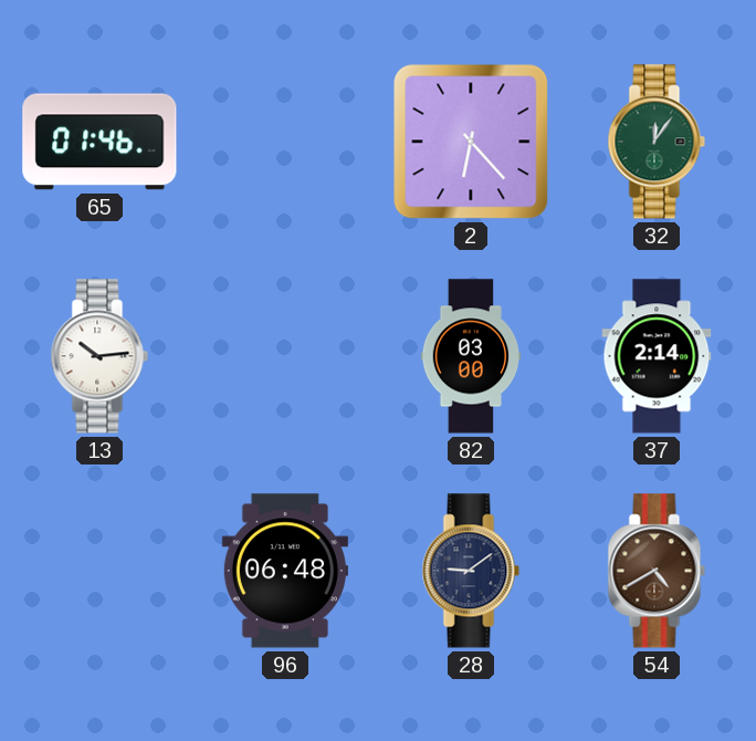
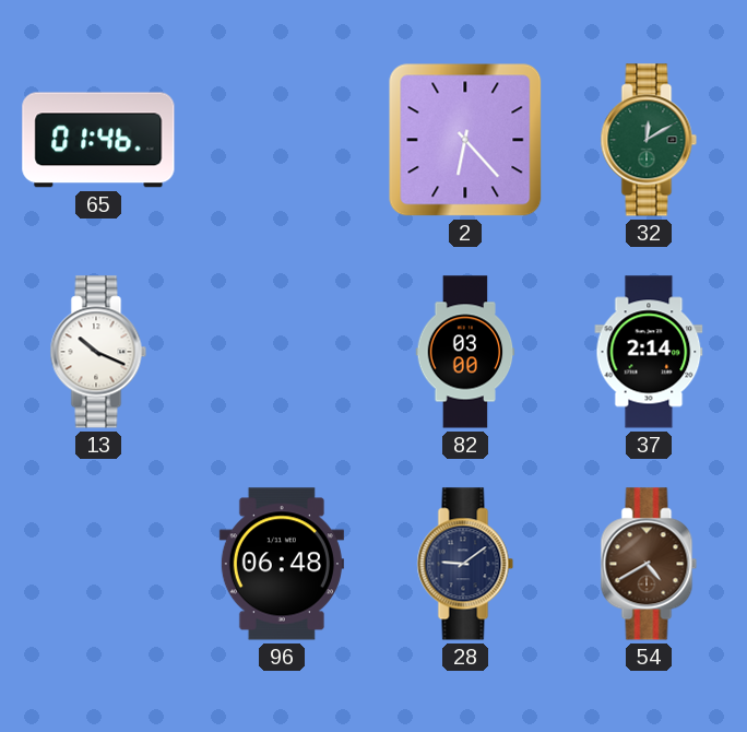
32: 12:06 -> 12:10 (649, 140)
13: 10:14 -> 10:19 (98, 352)
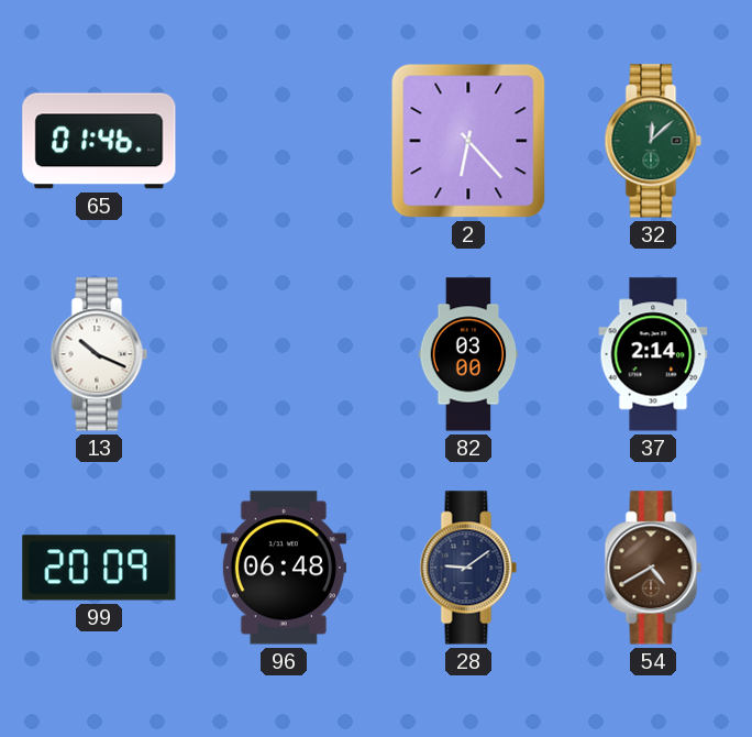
32: 12:10 -> 12:08 (653, 141)
99: none -> 20:09 (99, 568)
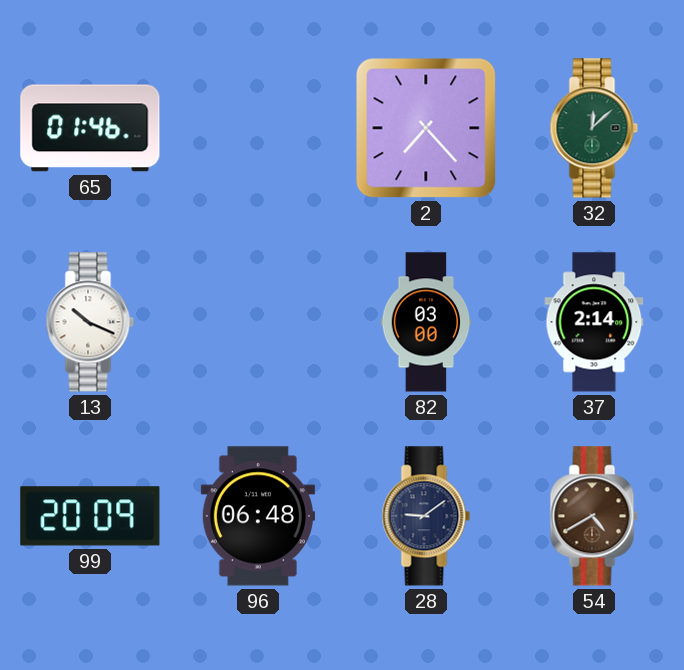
2: 6:23 -> 7:23 (426, 128)
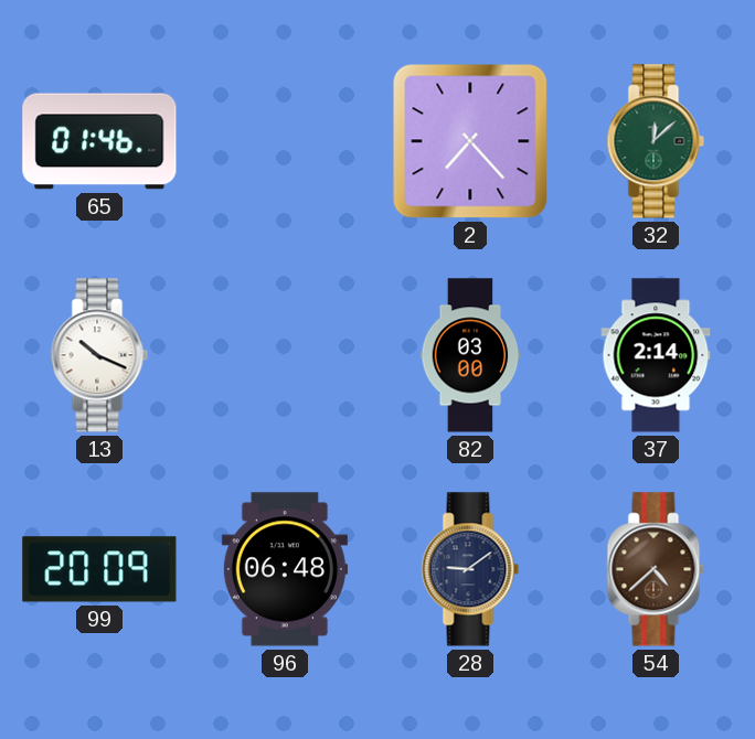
54: 4:40 -> 4:38 (656, 569)
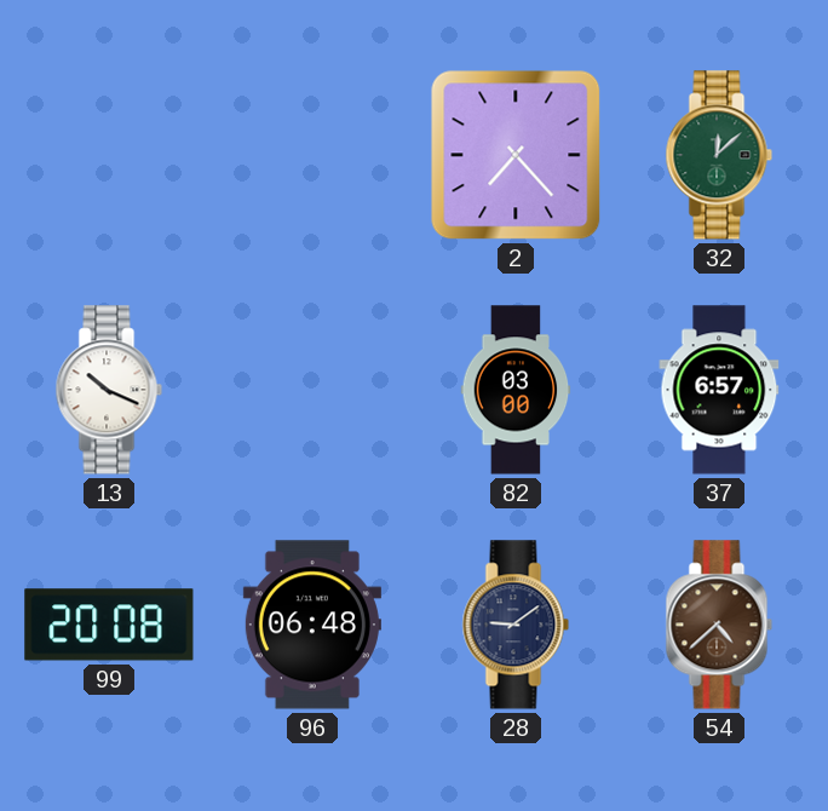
65: 01:46 -> none (99, 141)
37: 2:14 -> 6:57 (719, 390)
99: 20:09 -> 20:08 (109, 625)
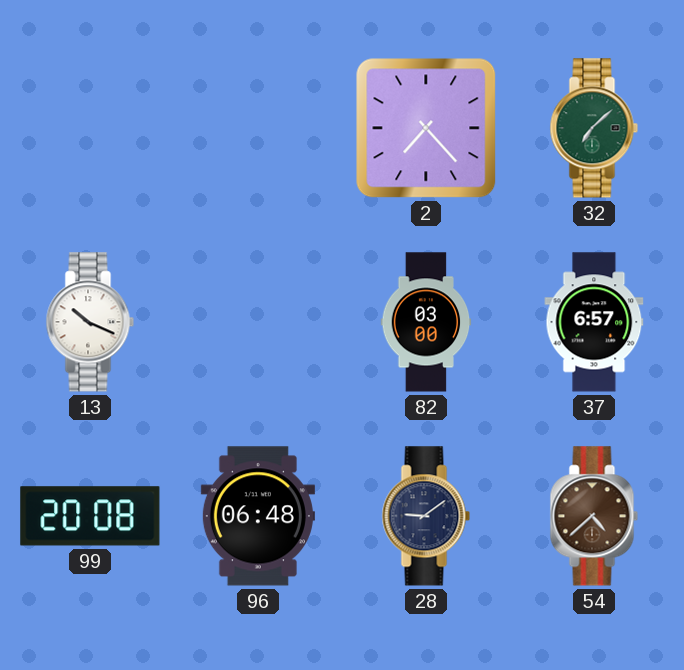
32: 12:08 -> 7:08 (594, 128)
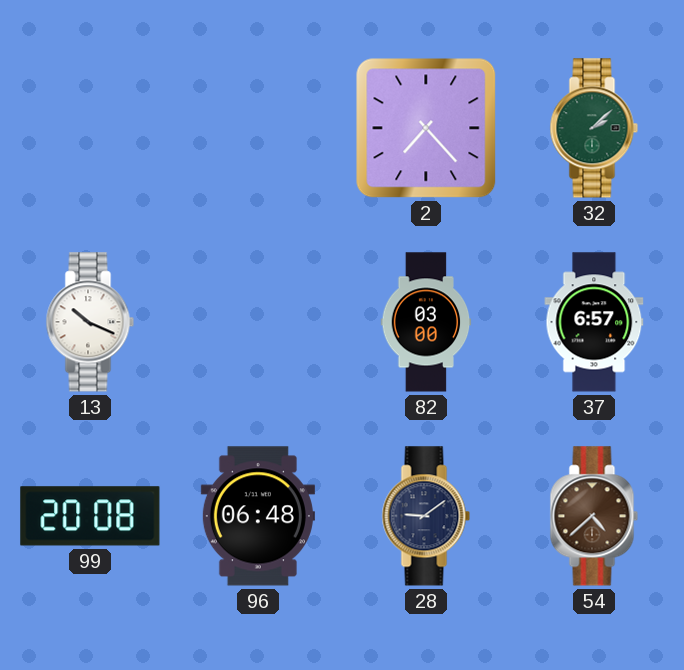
32: 7:08 -> 2:08 (594, 128)
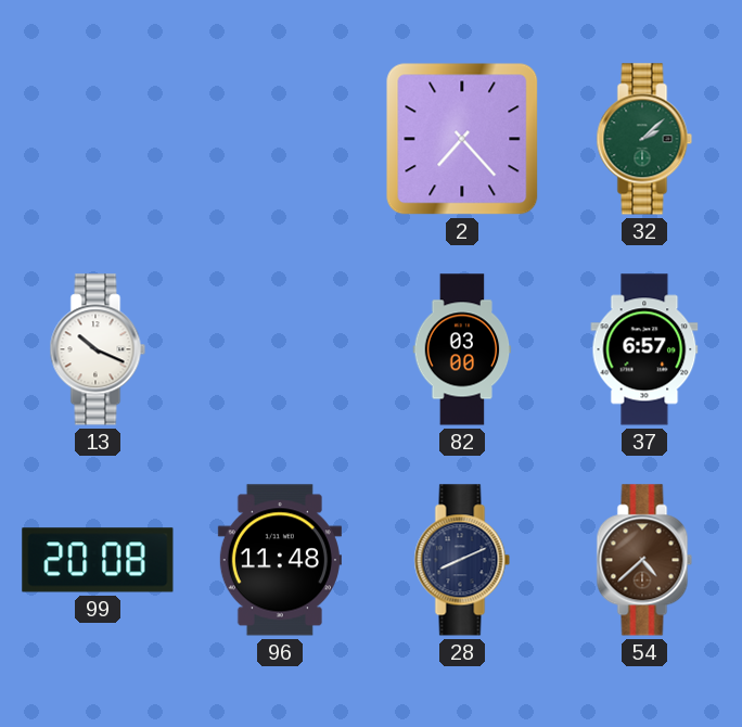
96: 06:48 -> 11:48 (280, 560)
28: 9:09 -> 8:11 (462, 560)
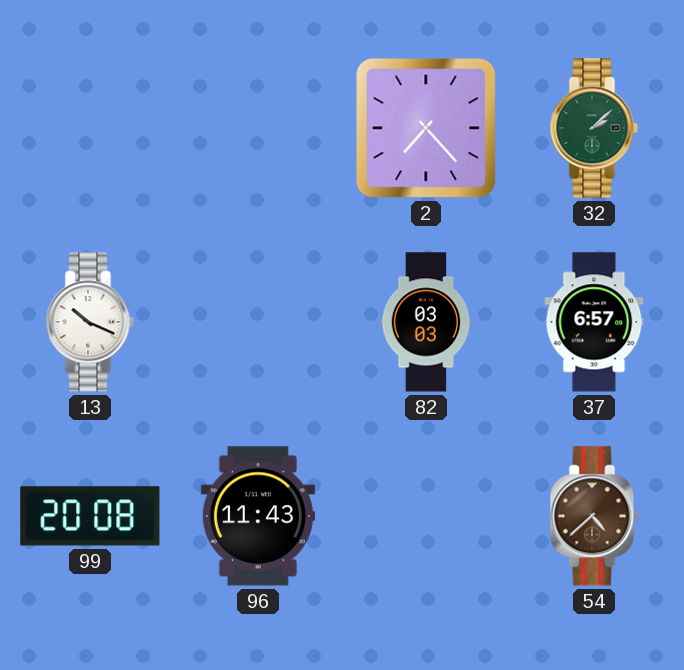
82: 03:00 -> 03:03 (426, 322)
96: 11:48 -> 11:43 (258, 516)
28: 8:11 -> none (462, 560)
